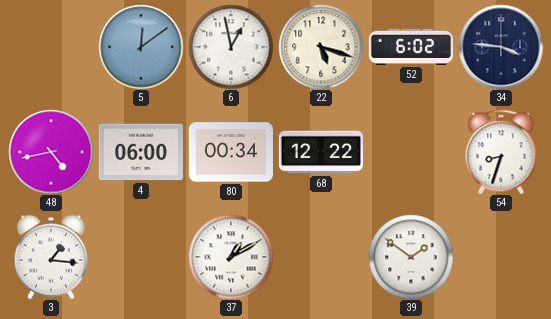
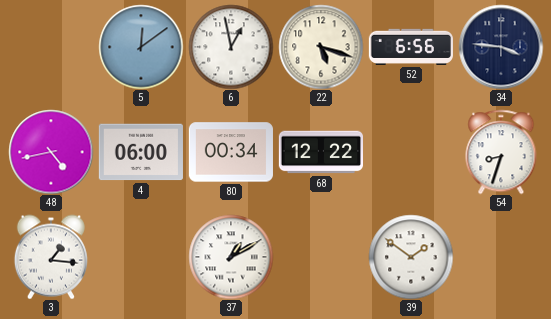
52: 6:02 -> 6:56 (410, 47)
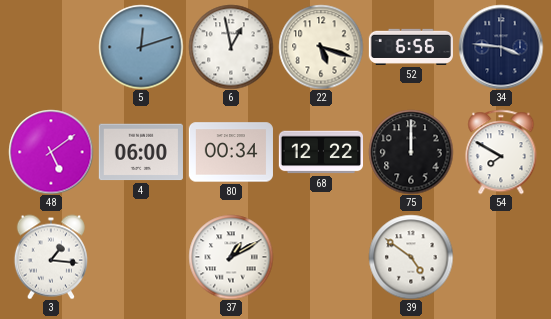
5: 12:09 -> 12:12 (141, 47)
48: 4:43 -> 5:09 (51, 152)
75: none -> 12:00 (411, 152)
54: 8:33 -> 7:50 (501, 152)
39: 1:51 -> 4:51 (411, 257)
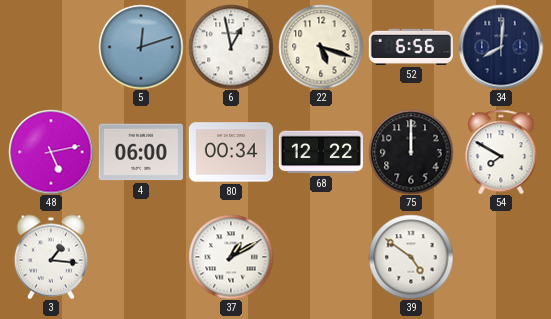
34: 3:46 -> 8:01 (501, 47)
48: 5:09 -> 5:13 (51, 152)
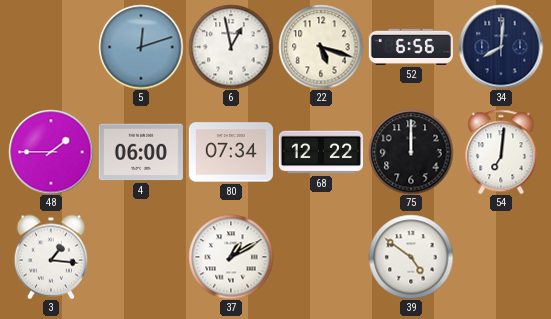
48: 5:13 -> 1:45 (51, 152)
80: 00:34 -> 07:34 (231, 152)
54: 7:50 -> 7:01 (501, 152)
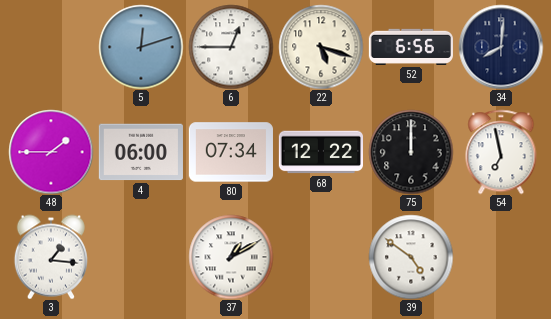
6: 12:58 -> 12:45 (231, 47)
54: 7:01 -> 6:58 (501, 152)
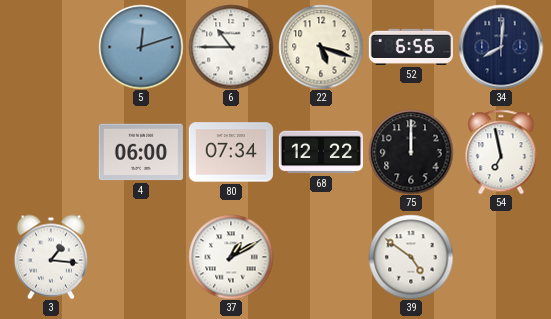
6: 12:45 -> 10:45 (231, 47)
48: 1:45 -> none (51, 152)
